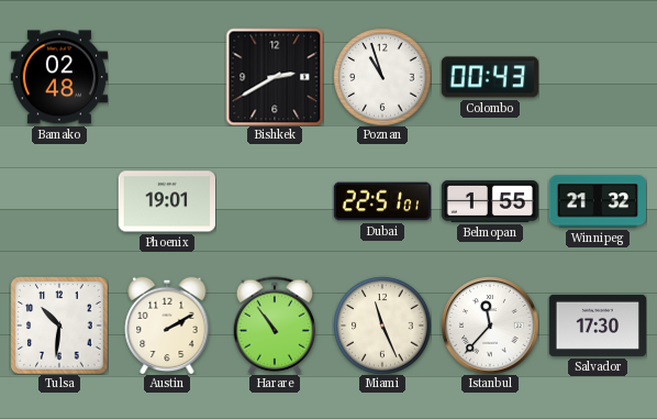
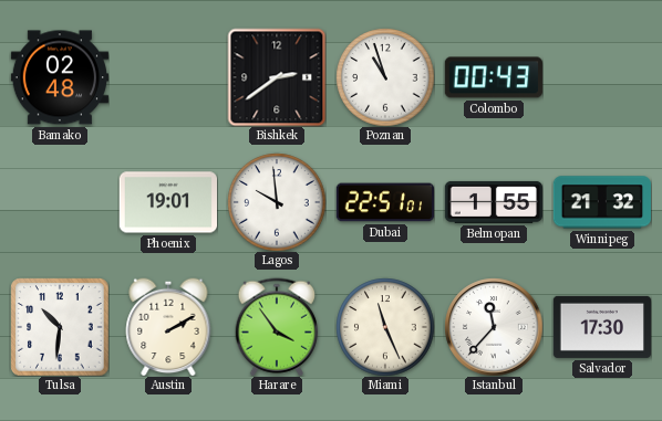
Bishkek: 2:40 -> 2:39 (277, 77)
Lagos: none -> 9:59 (277, 202)
Harare: 10:54 -> 3:54 (276, 327)
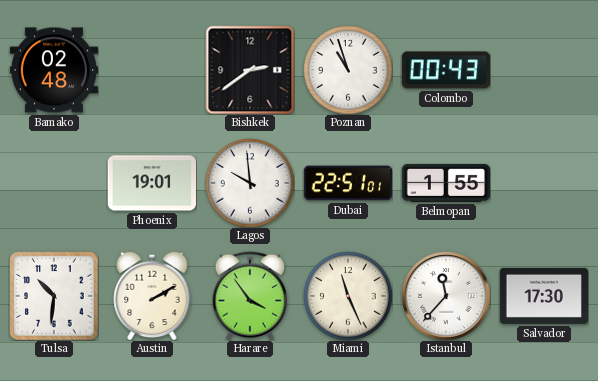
Winnipeg: 21:32 -> none (602, 202)
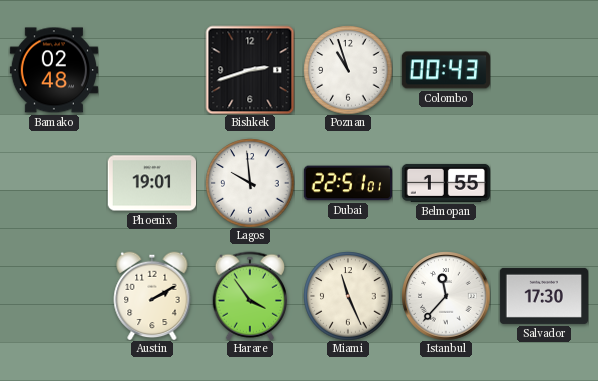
Bishkek: 2:39 -> 2:42 (250, 70)
Tulsa: 10:31 -> none (54, 296)
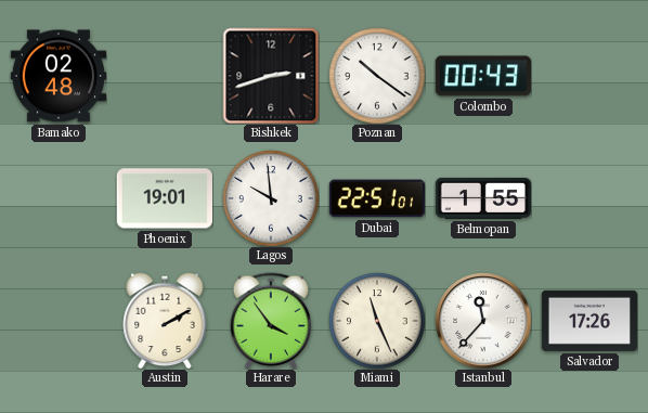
Poznan: 10:57 -> 10:21 (377, 76)
Salvador: 17:30 -> 17:26 (588, 321)
